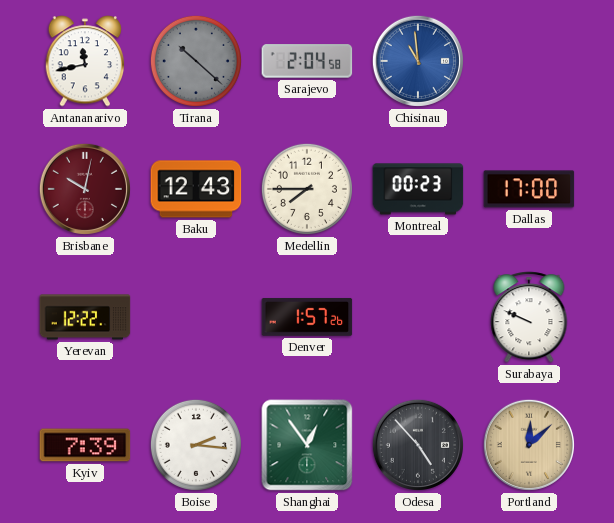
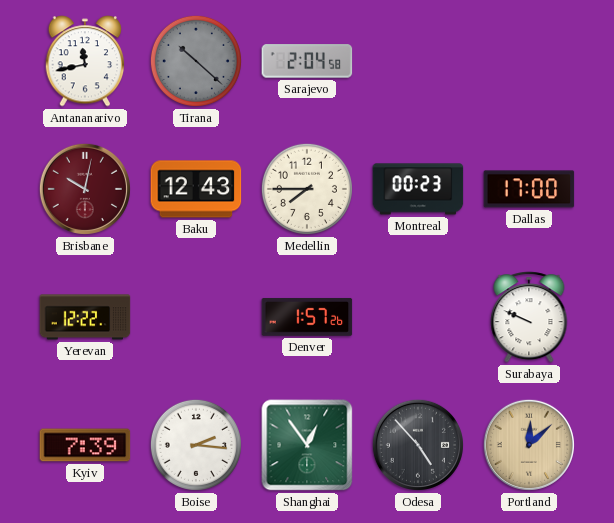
Chisinau: 10:59 -> none (418, 61)
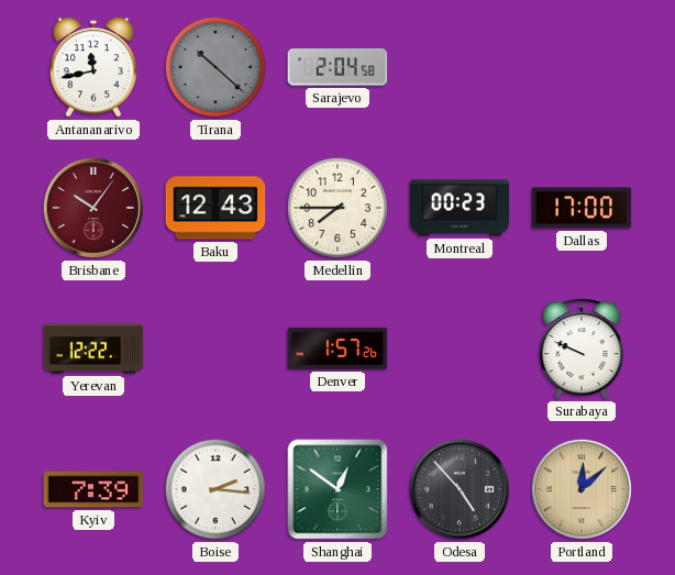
Brisbane: 10:02 -> 10:06 (93, 208)
Shanghai: 12:54 -> 12:51 (337, 489)
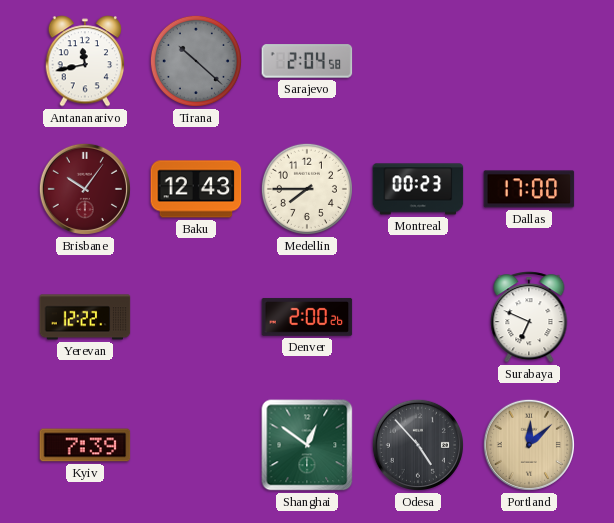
Denver: 1:57 -> 2:00 (307, 317)
Surabaya: 9:49 -> 6:49 (529, 317)
Boise: 2:16 -> none (215, 489)
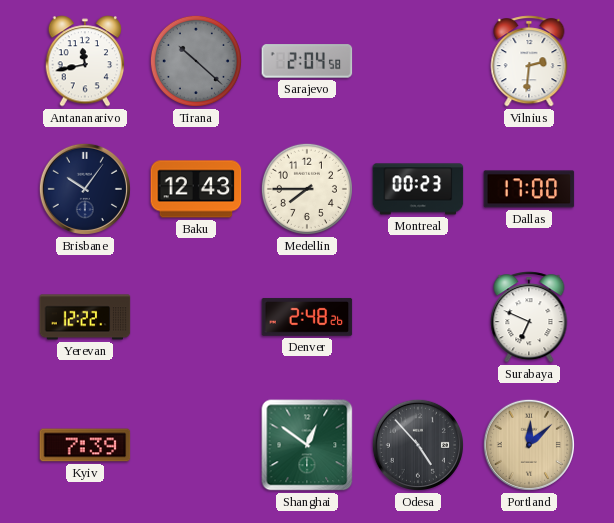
Vilnius: none -> 2:31 (529, 61)
Brisbane dial: burgundy -> navy (85, 189)
Denver: 2:00 -> 2:48 (307, 317)
